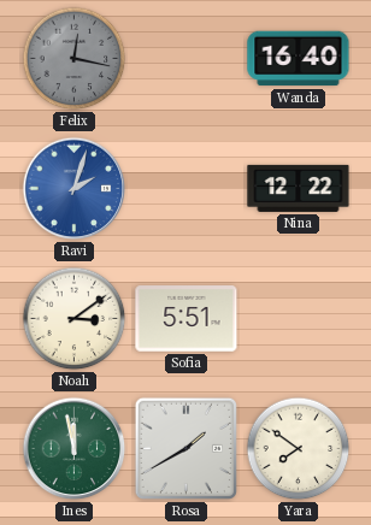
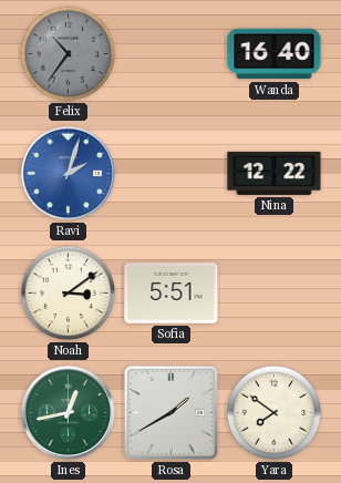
Felix: 12:17 -> 10:36 (69, 54)
Ines: 11:58 -> 12:43 (69, 413)
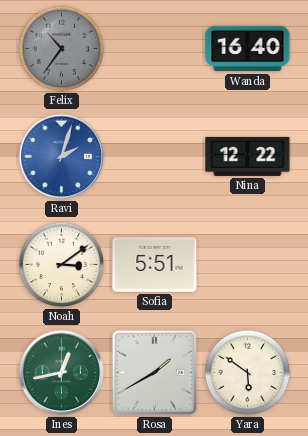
Yara: 7:51 -> 5:51 (248, 373)
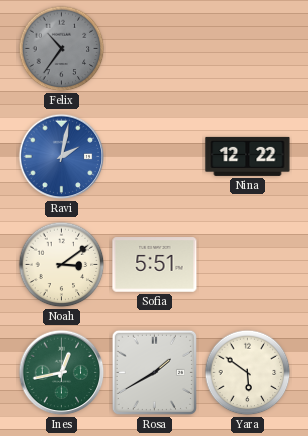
Wanda: 16:40 -> none (248, 49)
Ravi: 2:03 -> 2:02 (62, 157)
